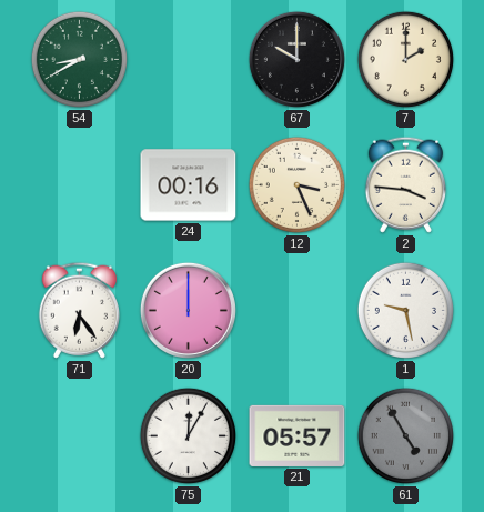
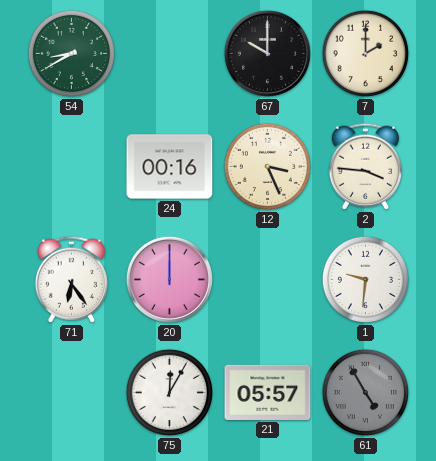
1: 9:28 -> 9:31 (365, 279)
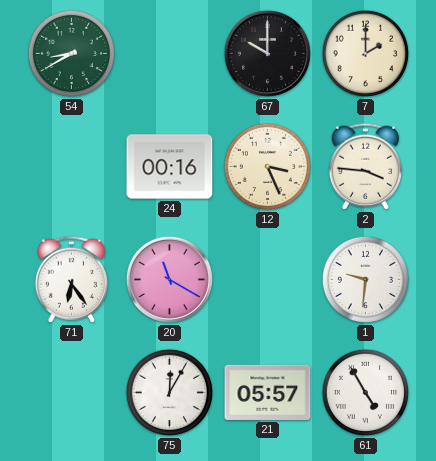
20: 12:00 -> 11:20 (169, 279)
61 dial: grey -> white (365, 392)
